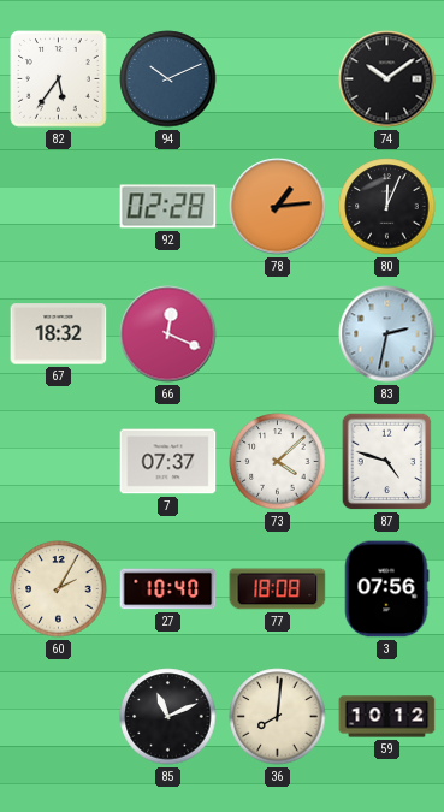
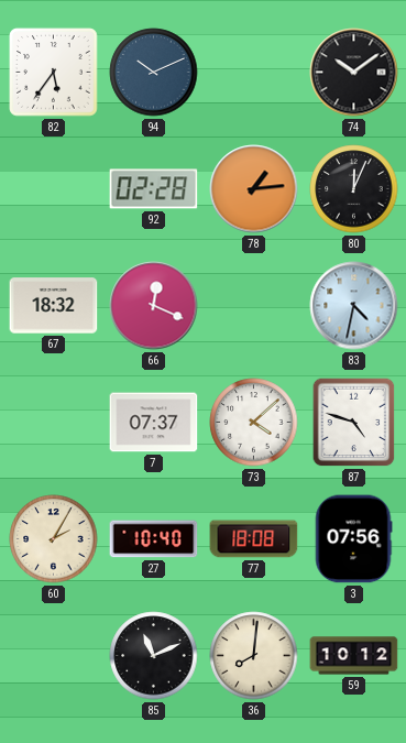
83: 2:32 -> 4:32 (354, 306)
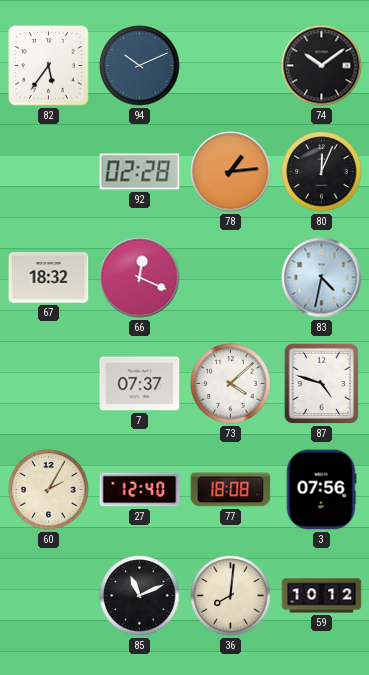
27: 10:40 -> 12:40 (140, 490)
